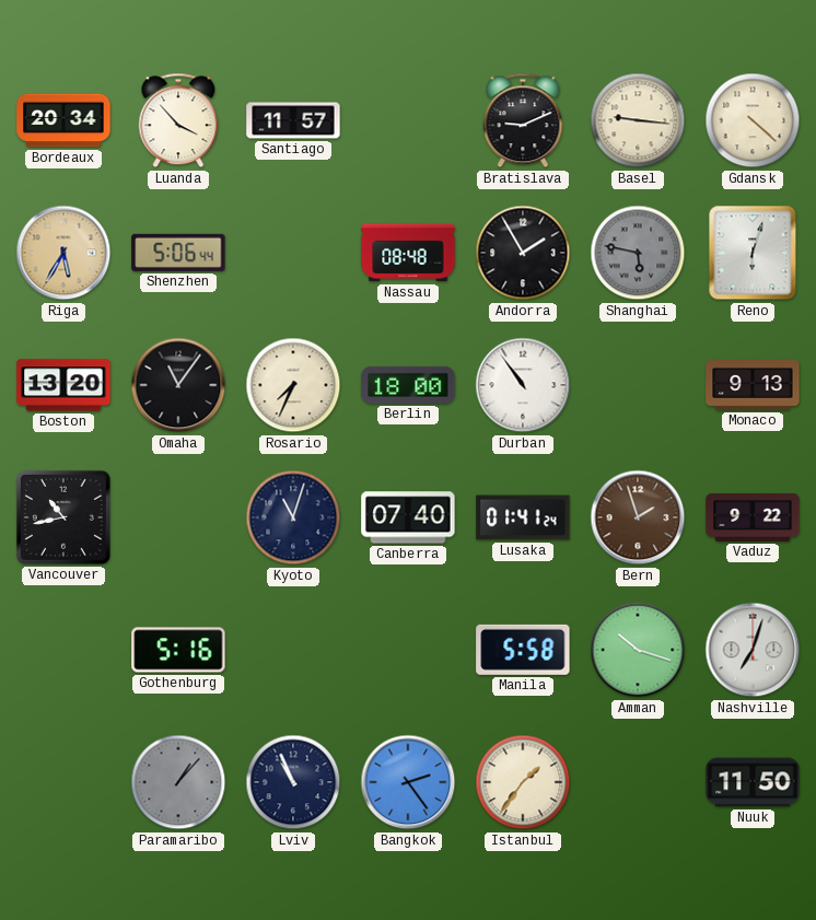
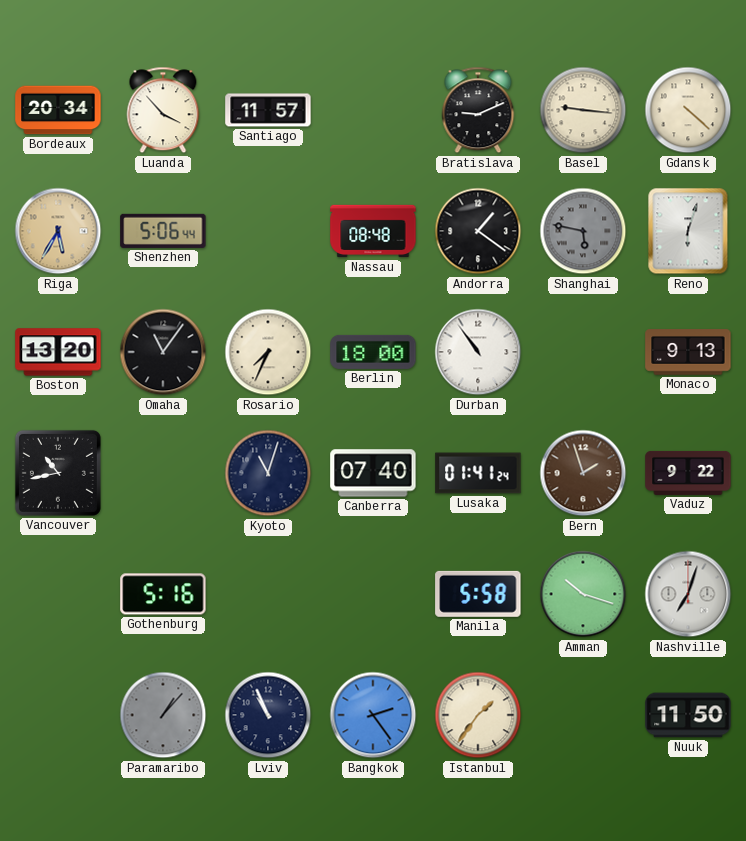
Andorra: 1:55 -> 1:21 (478, 231)
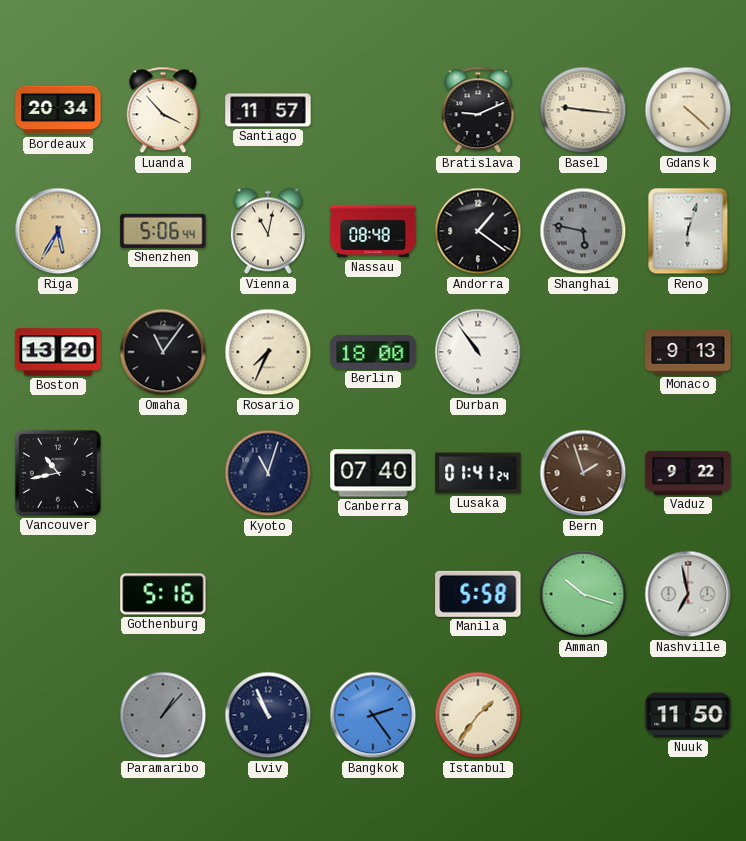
Vienna: none -> 11:02 (268, 231)
Nashville: 7:03 -> 6:58 (688, 594)
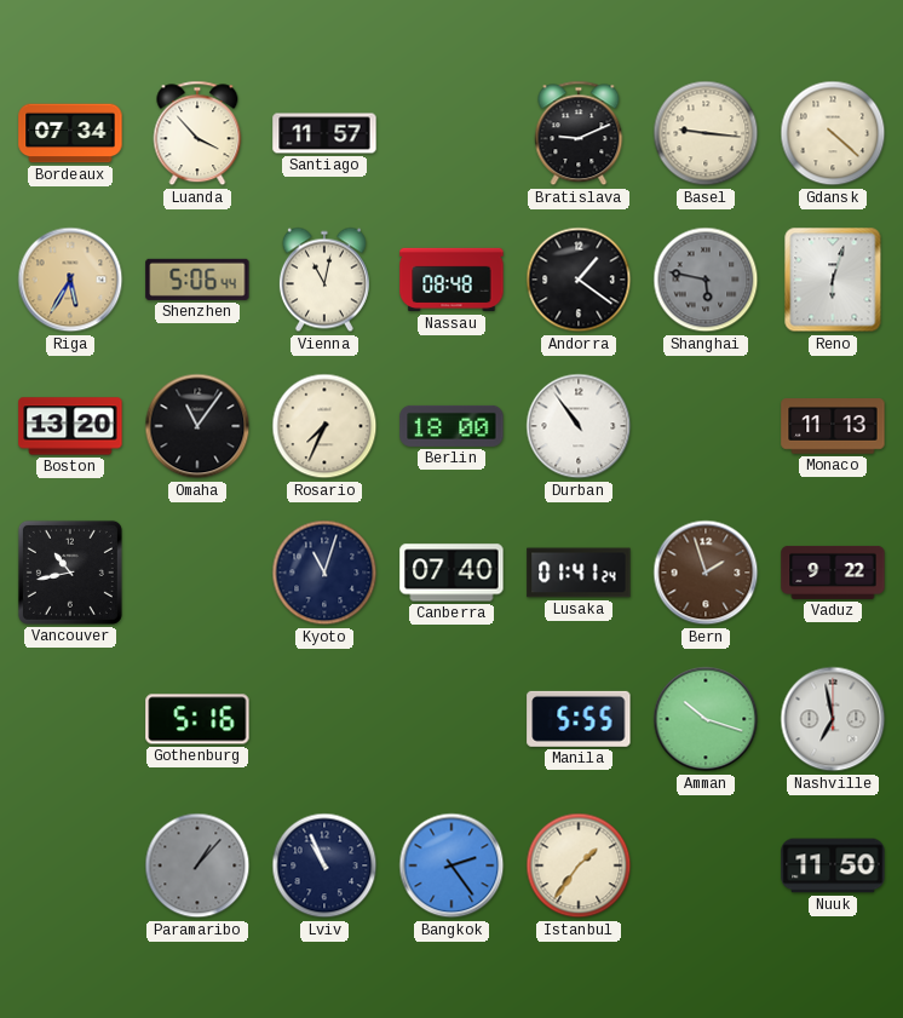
Bordeaux: 20:34 -> 07:34 (70, 133)
Monaco: 9:13 -> 11:13 (833, 426)
Manila: 5:58 -> 5:55 (579, 719)
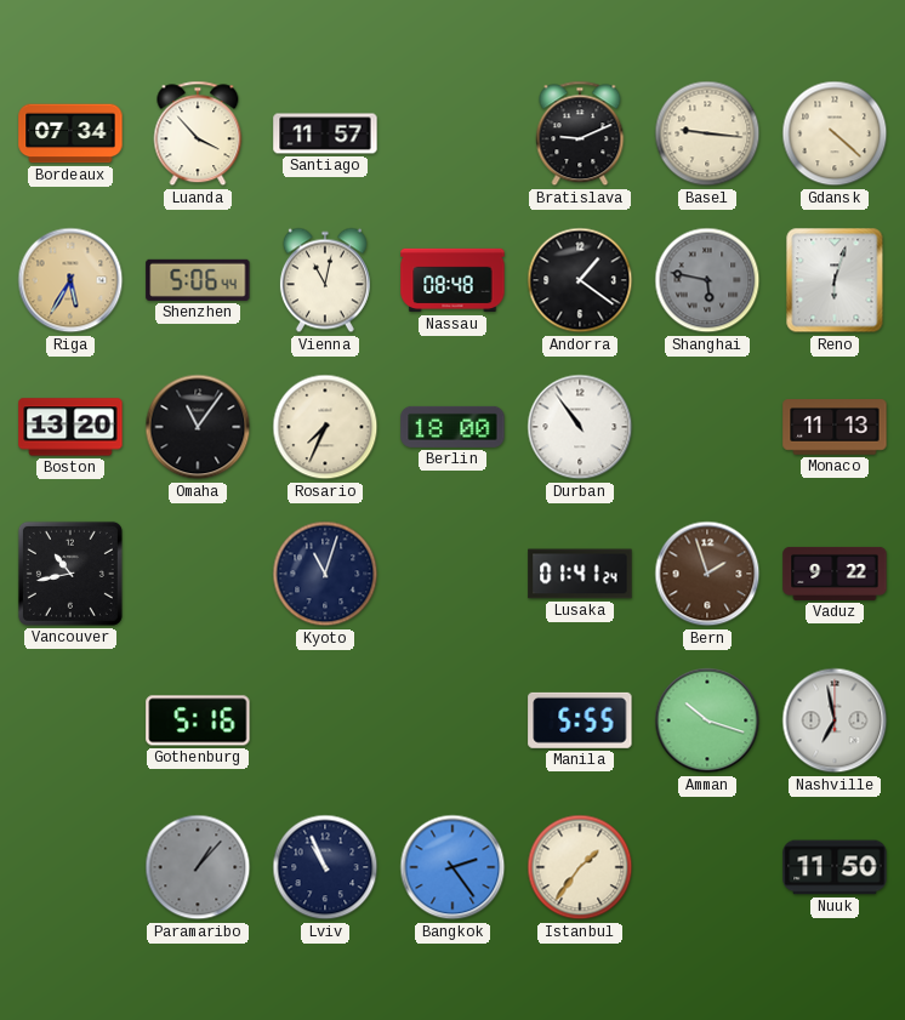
Canberra: 07:40 -> none (451, 573)
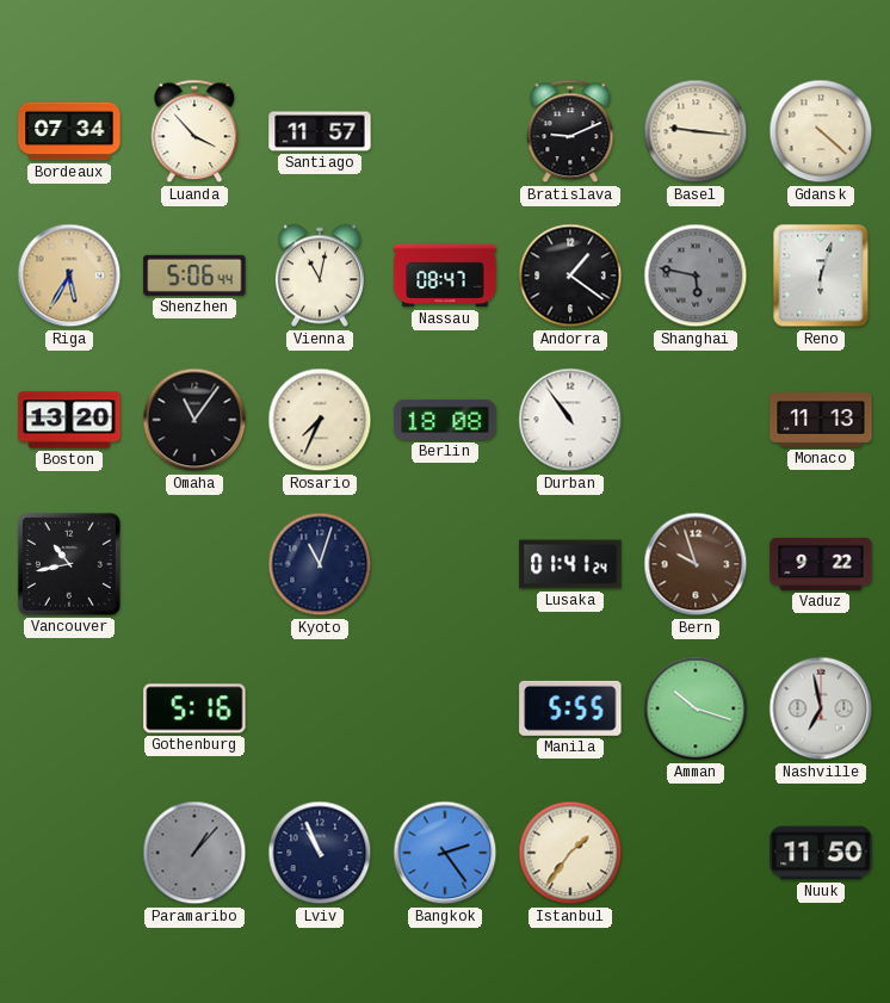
Nassau: 08:48 -> 08:47 (445, 275)
Berlin: 18:00 -> 18:08 (445, 420)
Bern: 1:57 -> 9:57 (696, 564)
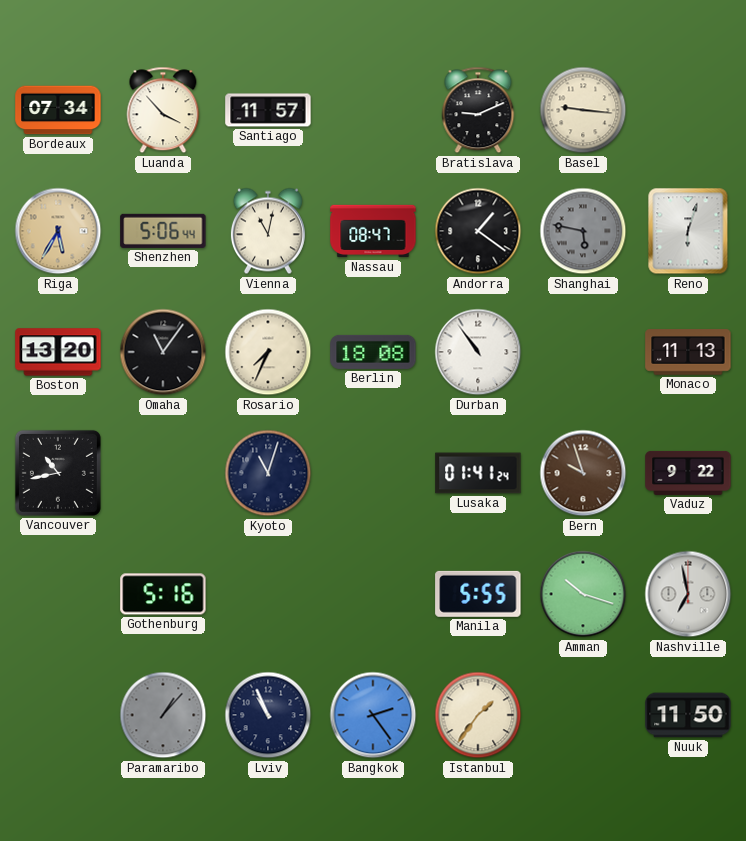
Gdansk: 4:22 -> none (821, 131)
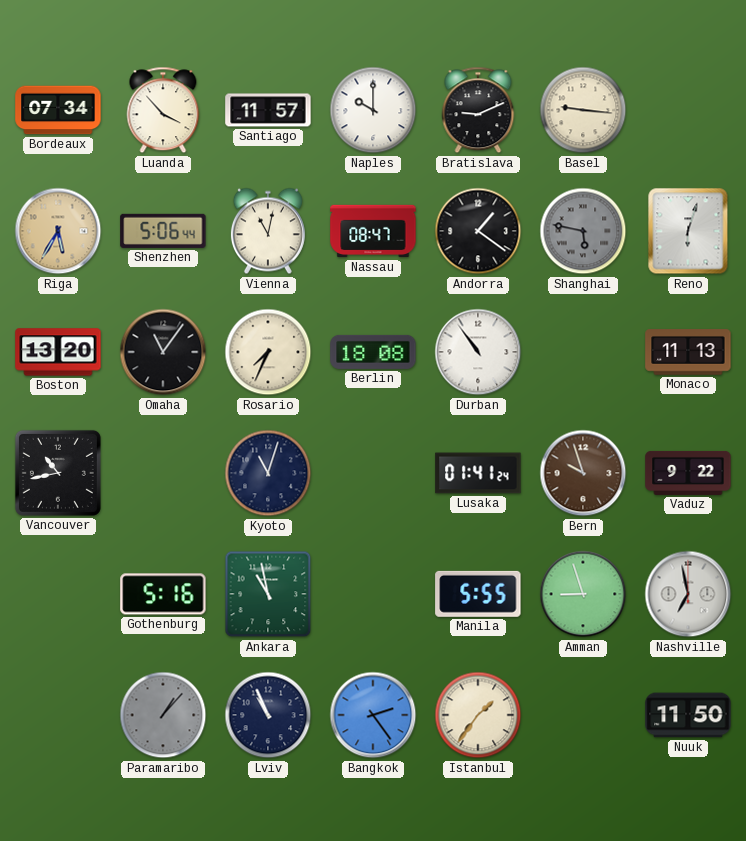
Naples: none -> 10:00 (373, 110)
Ankara: none -> 10:58 (268, 594)
Amman: 10:18 -> 8:57 (583, 594)
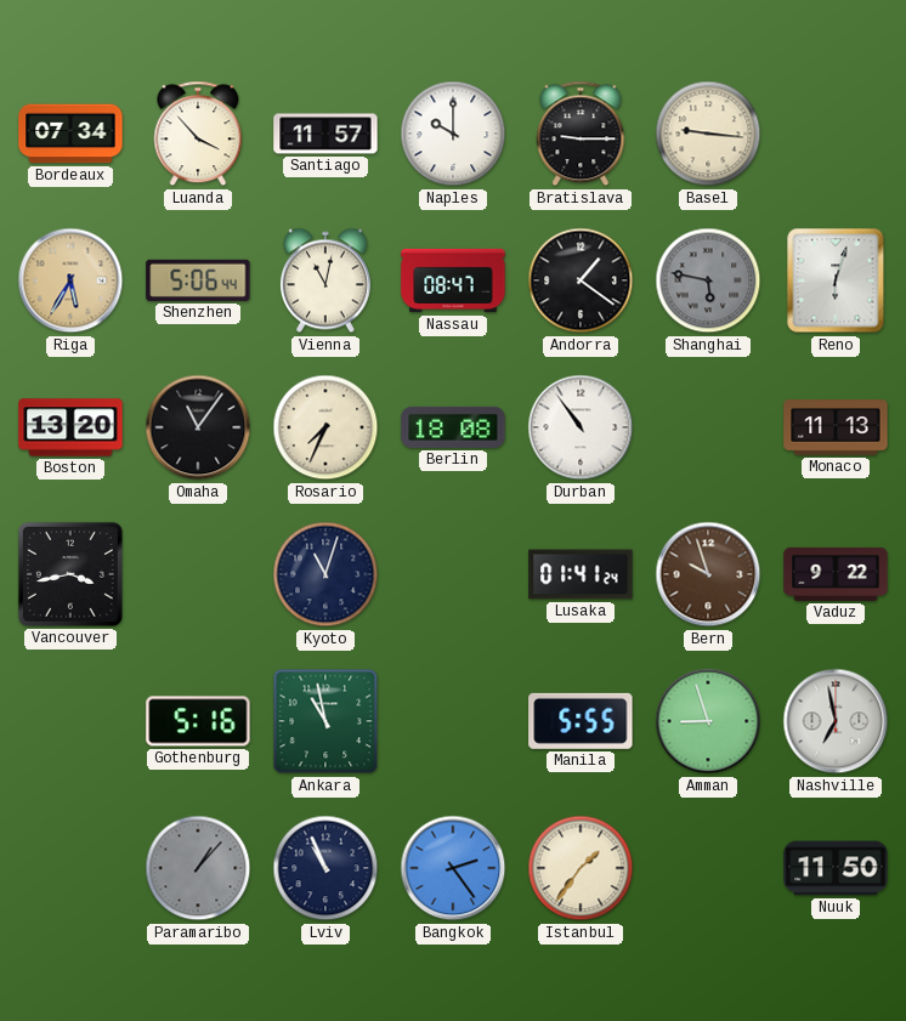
Bratislava: 9:11 -> 9:15 (581, 134)
Vancouver: 10:43 -> 3:43 (70, 574)
